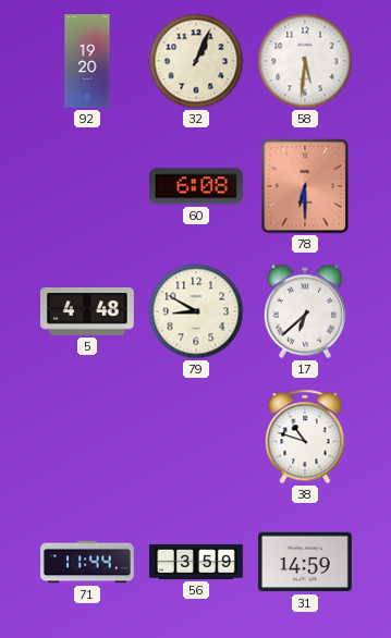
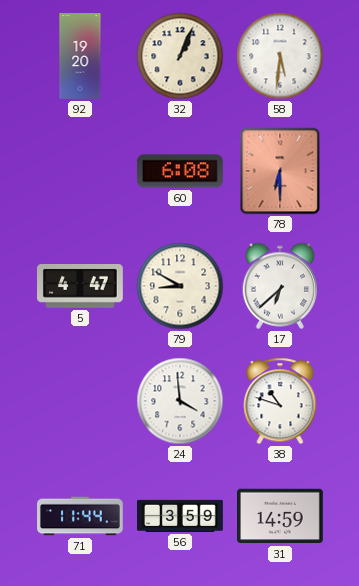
5: 4:48 -> 4:47 (81, 287)
24: none -> 3:59 (180, 401)
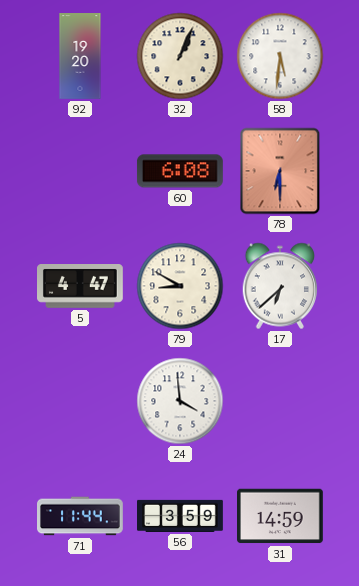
38: 10:48 -> none (280, 401)
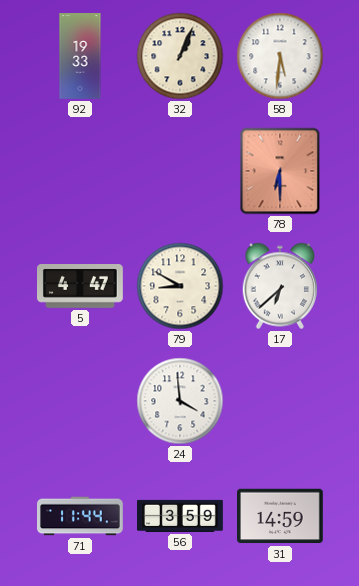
92: 19:20 -> 19:33 (80, 56)
60: 6:08 -> none (180, 171)
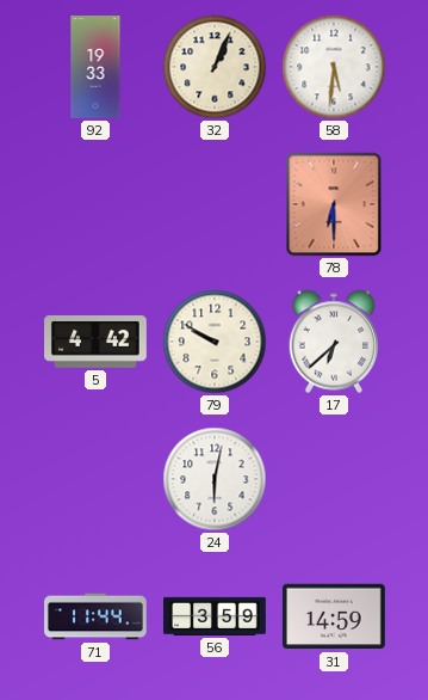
5: 4:47 -> 4:42 (97, 343)
79: 8:50 -> 9:50 (215, 342)
24: 3:59 -> 6:02 (215, 479)
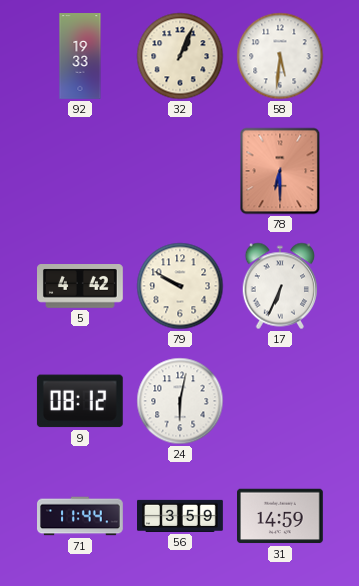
17: 6:38 -> 6:34 (280, 286)
9: none -> 08:12 (80, 401)
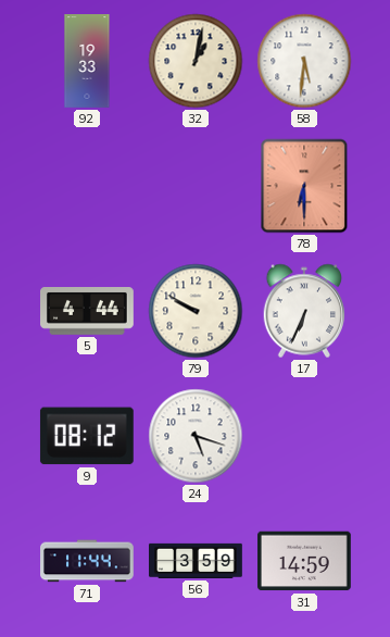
32: 1:04 -> 1:02 (196, 61)
5: 4:42 -> 4:44 (88, 312)
24: 6:02 -> 5:18 (196, 436)
